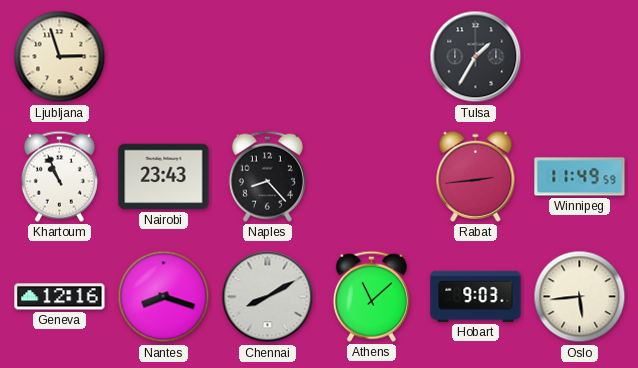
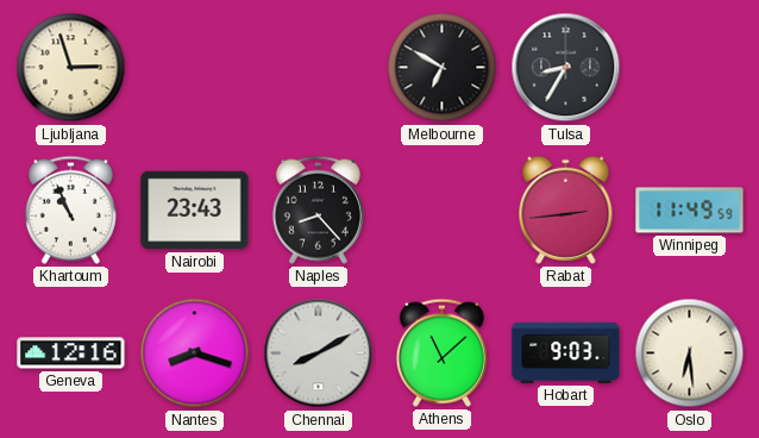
Melbourne: none -> 6:50 (443, 68)
Tulsa: 1:35 -> 8:35 (566, 68)
Oslo: 5:44 -> 6:29 (690, 353)
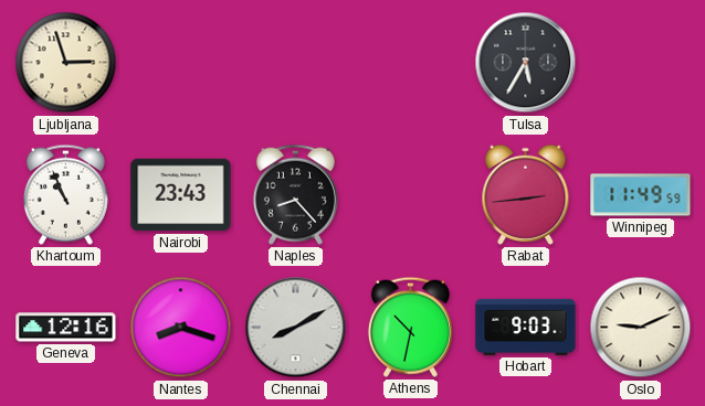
Melbourne: 6:50 -> none (443, 68)
Tulsa: 8:35 -> 5:35 (526, 63)
Athens: 11:08 -> 10:32 (410, 327)
Oslo: 6:29 -> 9:11 (641, 328)
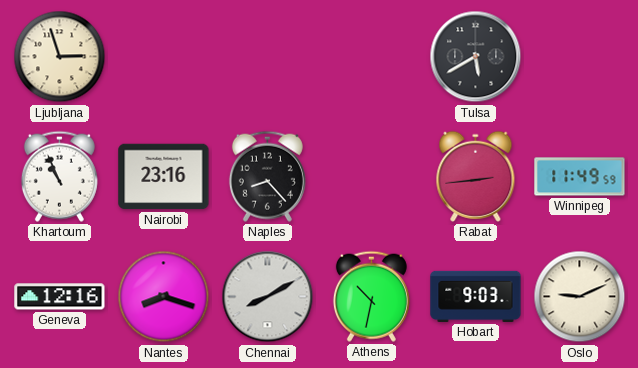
Tulsa: 5:35 -> 5:40 (476, 57)
Nairobi: 23:43 -> 23:16 (164, 177)
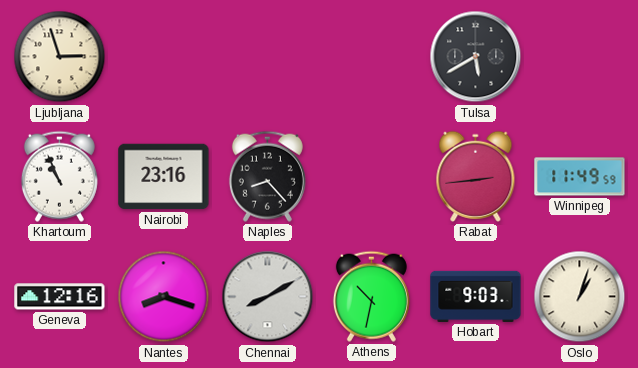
Oslo: 9:11 -> 1:03 (580, 297)
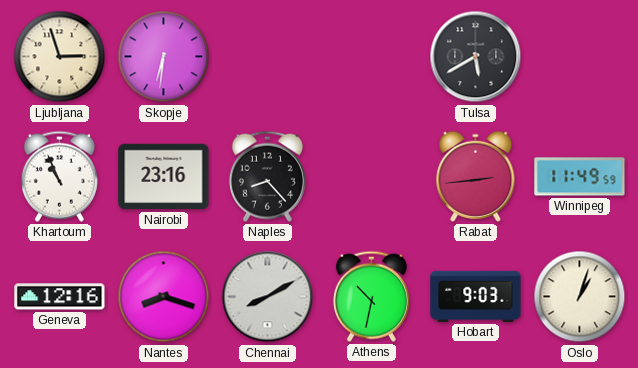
Skopje: none -> 6:31 (164, 57)
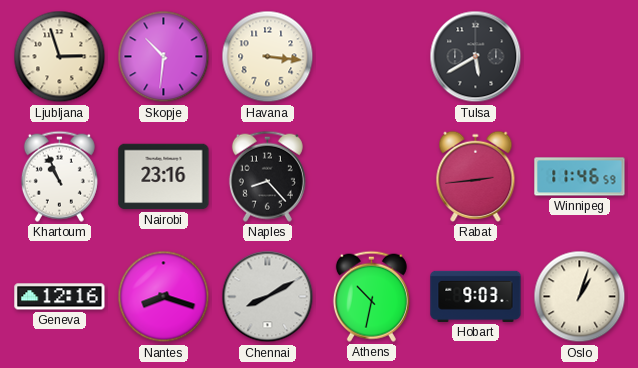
Skopje: 6:31 -> 10:31 (164, 57)
Havana: none -> 3:16 (268, 57)
Winnipeg: 11:49 -> 11:46 (580, 177)
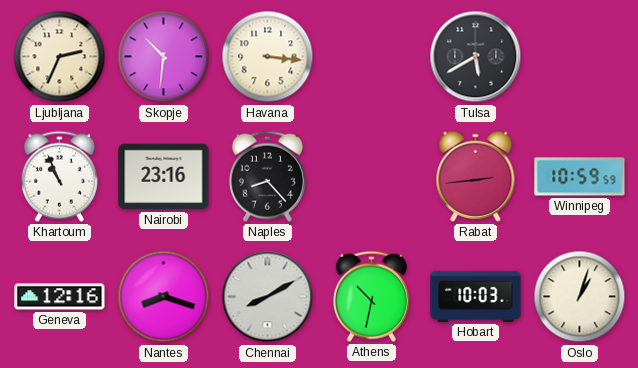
Ljubljana: 2:57 -> 2:34 (60, 57)
Winnipeg: 11:46 -> 10:59 (580, 177)
Hobart: 9:03 -> 10:03 (476, 296)
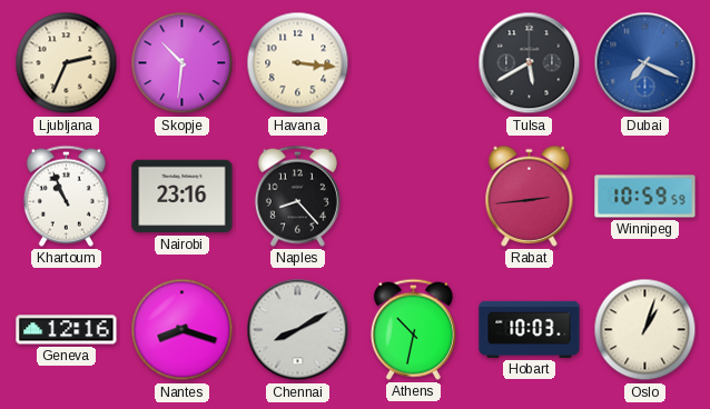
Dubai: none -> 7:19 (645, 63)
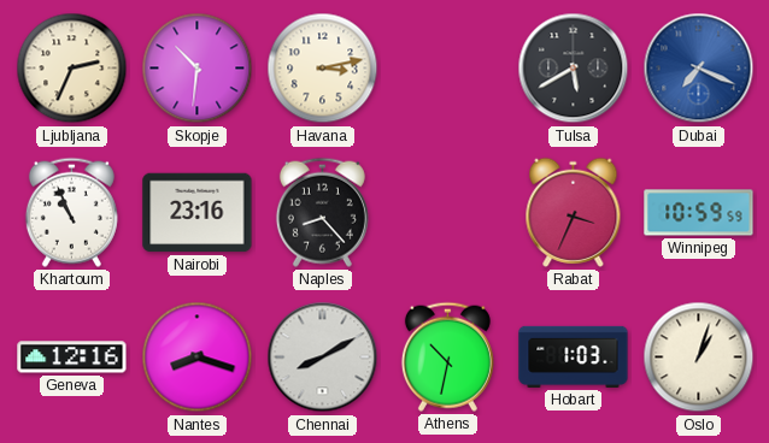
Havana: 3:16 -> 3:13 (323, 69)
Rabat: 2:44 -> 3:34 (574, 212)
Hobart: 10:03 -> 1:03 (574, 356)
